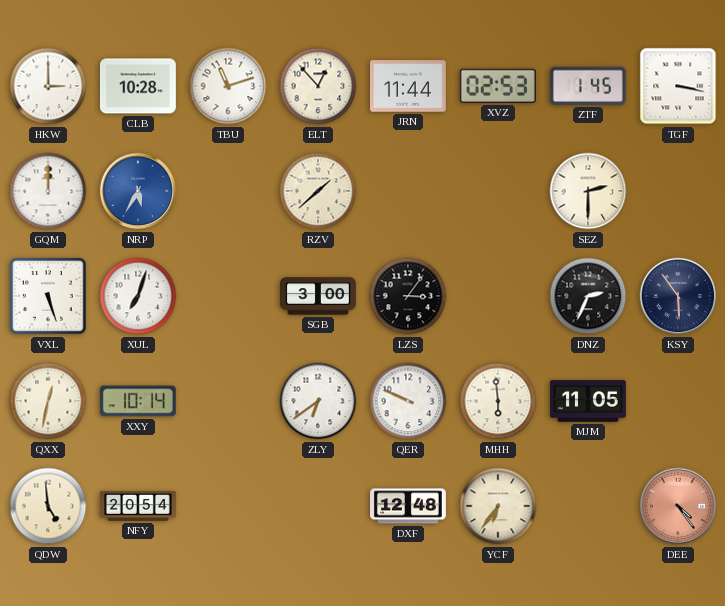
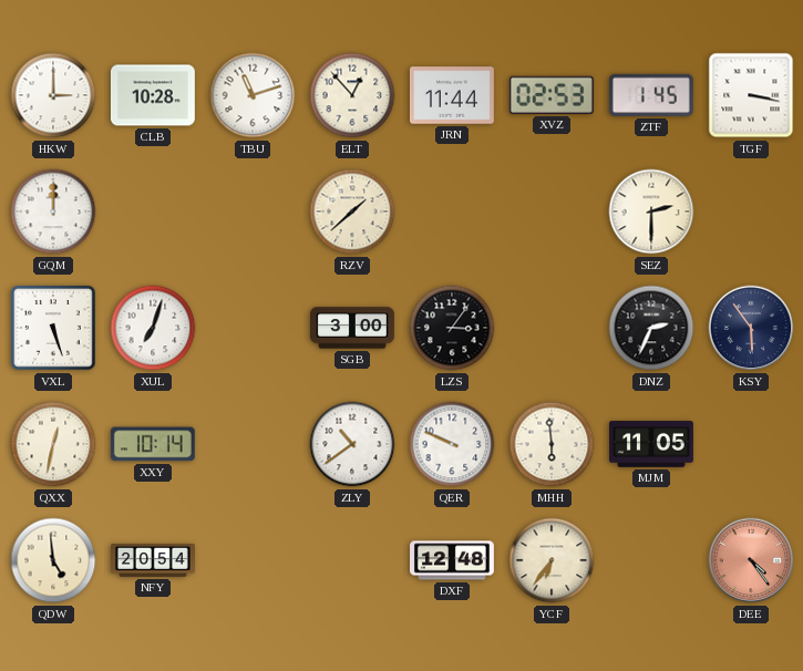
NRP: 5:35 -> none (138, 191)
ZLY: 6:39 -> 10:39 (352, 444)
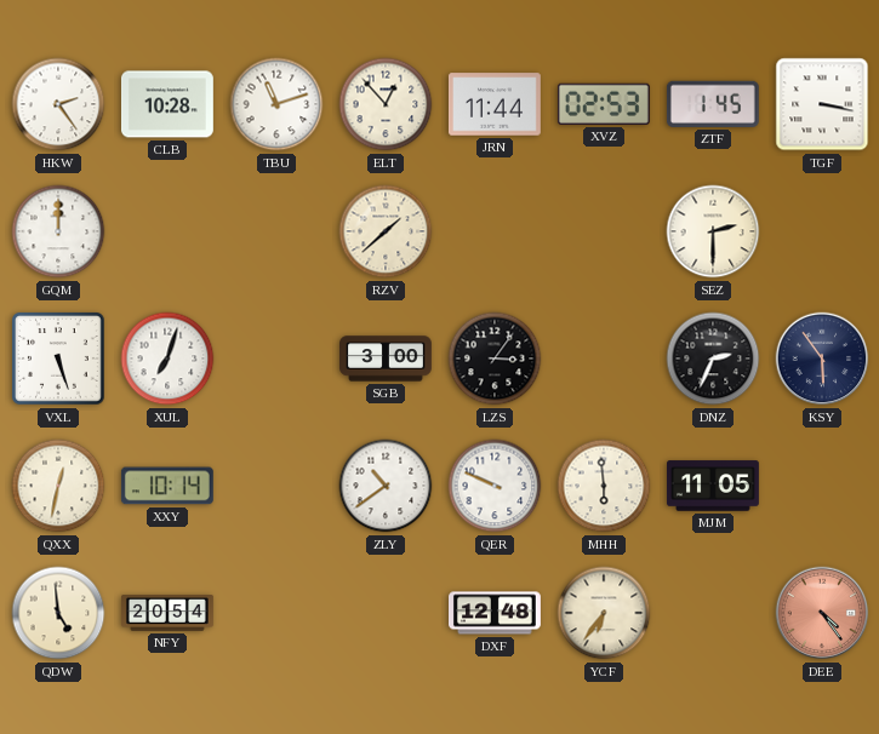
HKW: 3:00 -> 2:24 (58, 104)
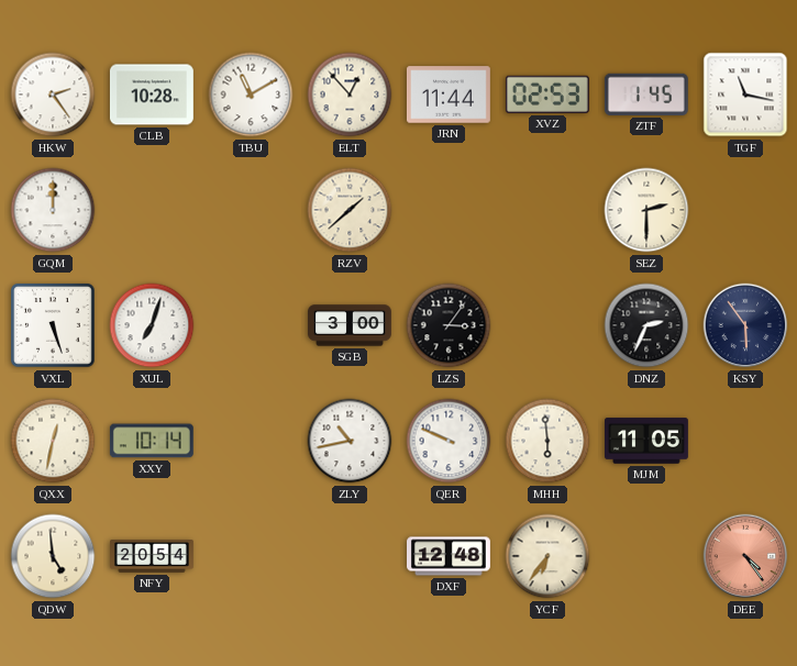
TBU: 11:12 -> 11:10 (251, 95)
TGF: 3:17 -> 11:17 (745, 95)
ZLY: 10:39 -> 10:43 (350, 441)
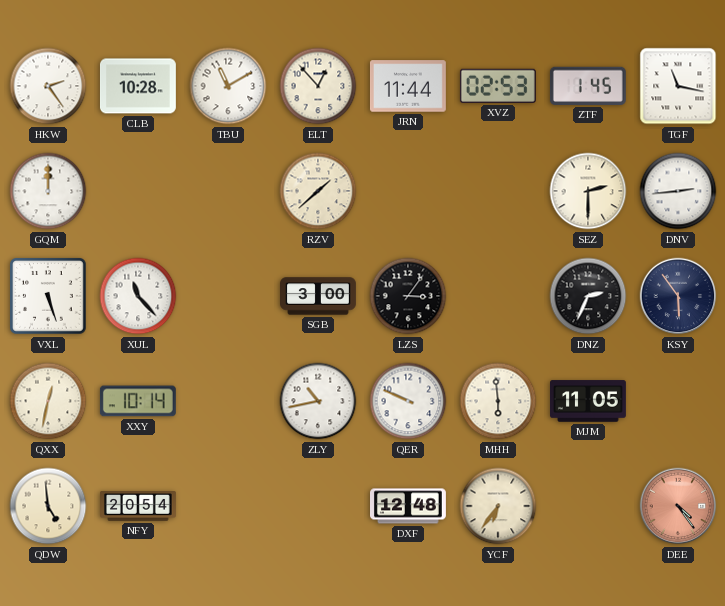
DNV: none -> 2:44 (678, 191)
XUL: 7:03 -> 11:23 (138, 296)
